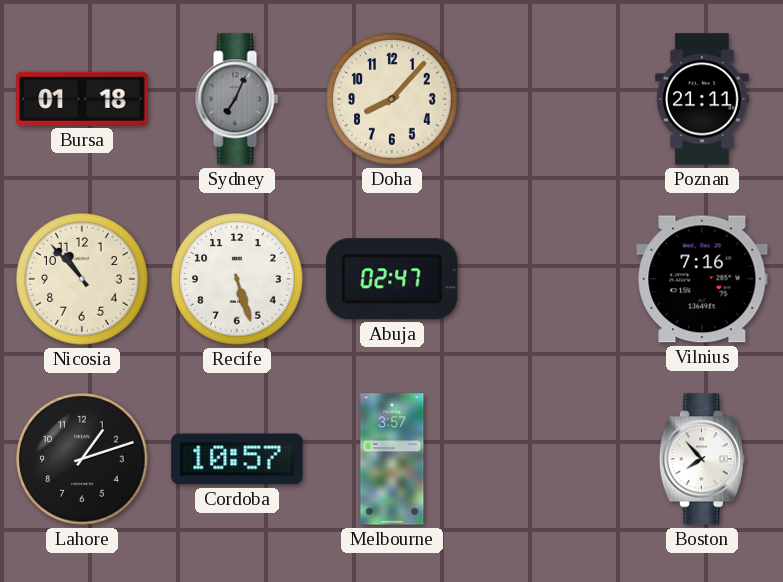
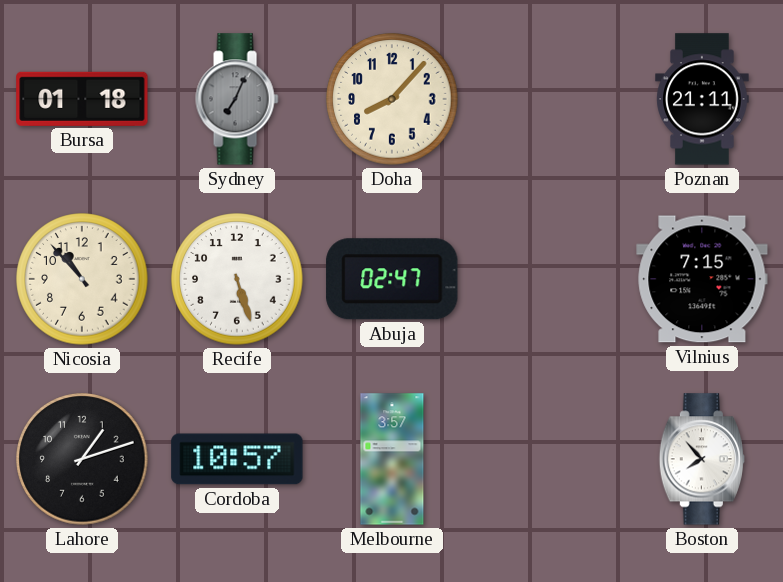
Vilnius: 7:16 -> 7:15 (702, 279)
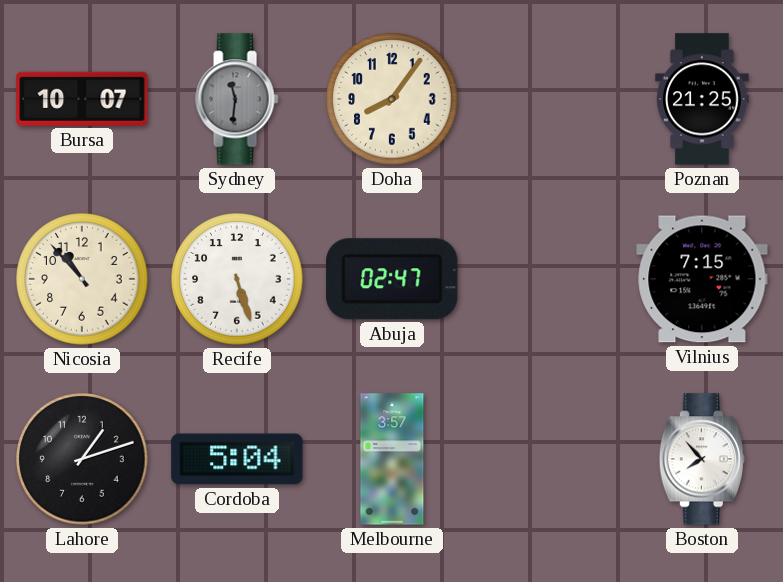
Bursa: 01:18 -> 10:07 (82, 99)
Sydney: 7:04 -> 11:31 (237, 99)
Doha: 8:07 -> 8:06 (392, 99)
Poznan: 21:11 -> 21:25 (702, 99)
Cordoba: 10:57 -> 5:04 (237, 459)
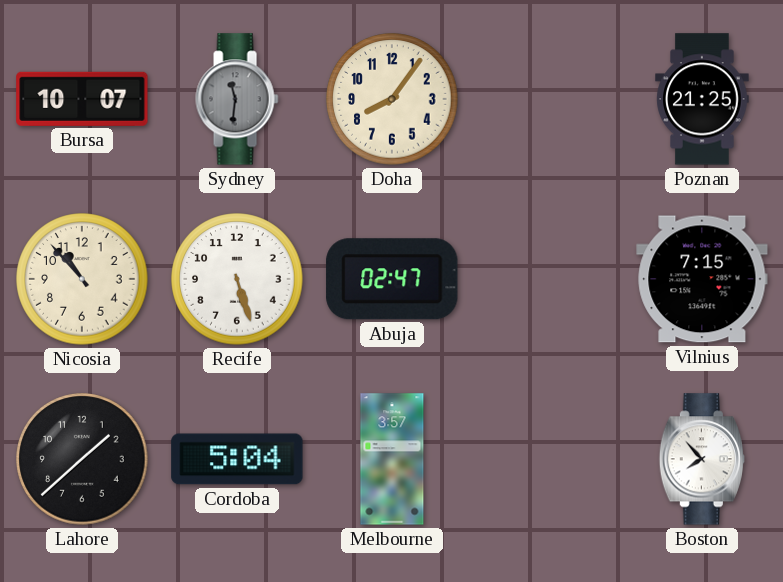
Lahore: 1:12 -> 1:38 (82, 459)
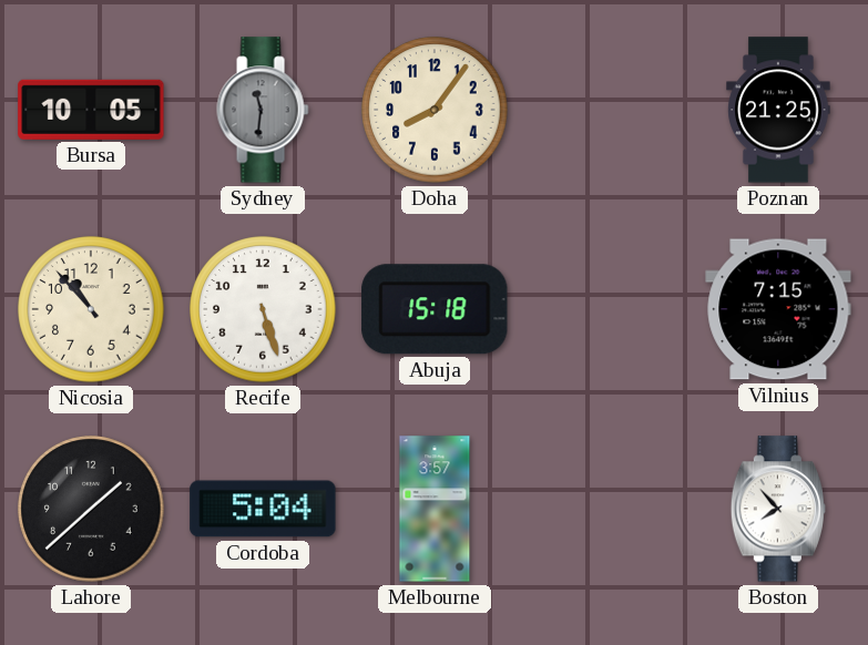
Bursa: 10:07 -> 10:05 (91, 110)
Abuja: 02:47 -> 15:18 (435, 309)
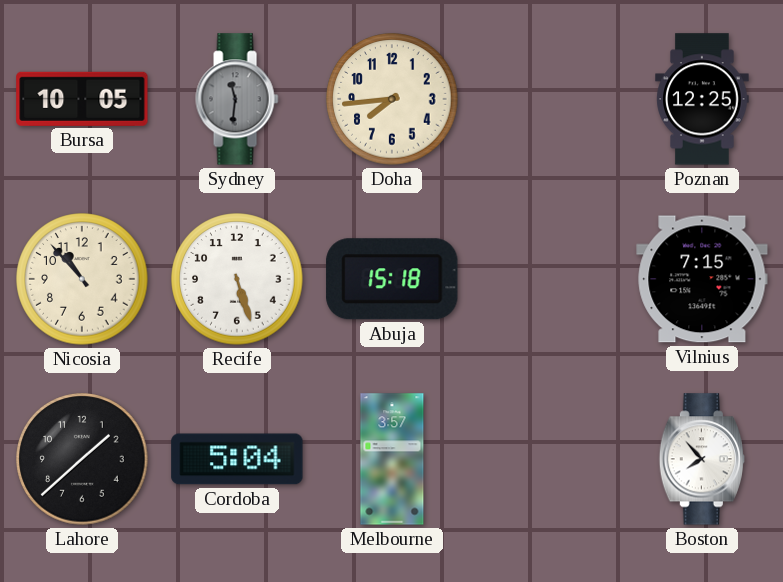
Doha: 8:06 -> 7:44 (392, 99)
Poznan: 21:25 -> 12:25 (702, 99)
